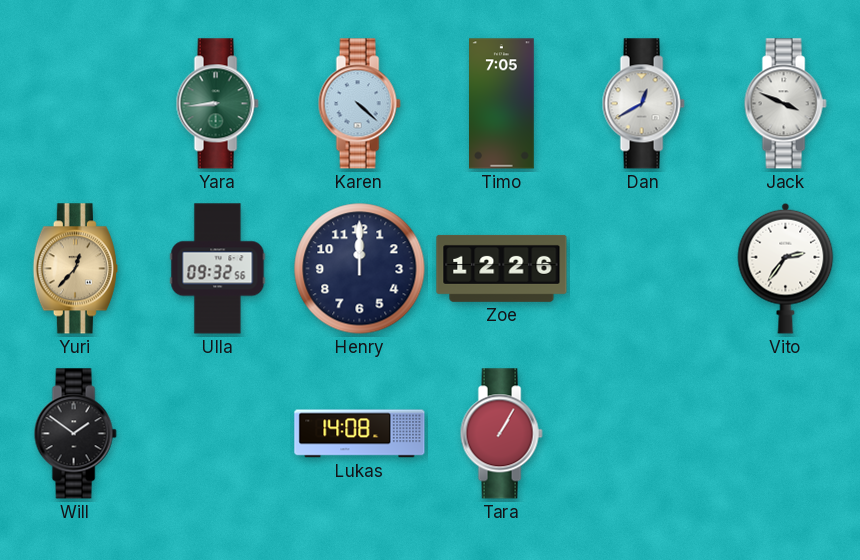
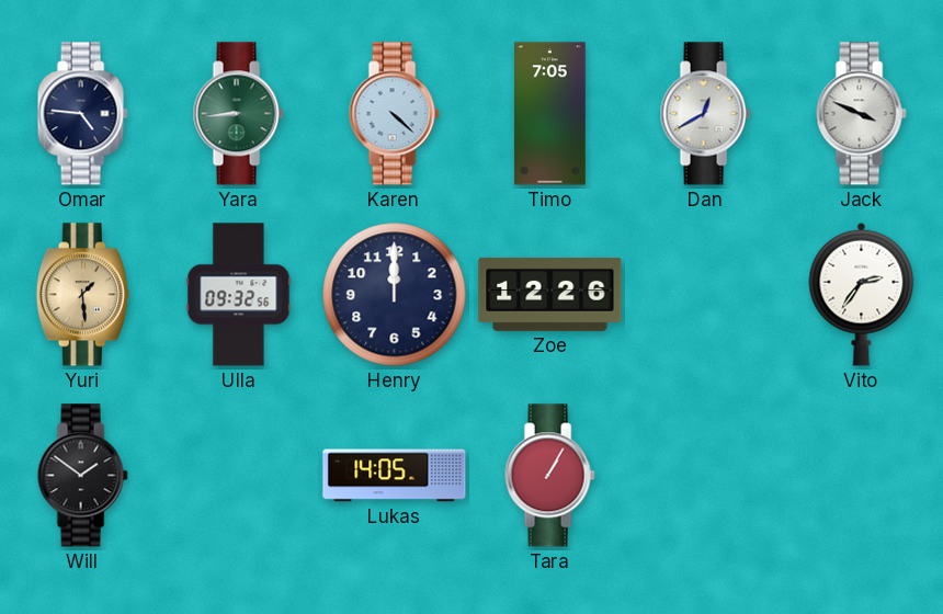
Omar: none -> 4:46 (82, 114)
Yuri: 12:37 -> 1:29 (82, 295)
Lukas: 14:08 -> 14:05 (395, 476)
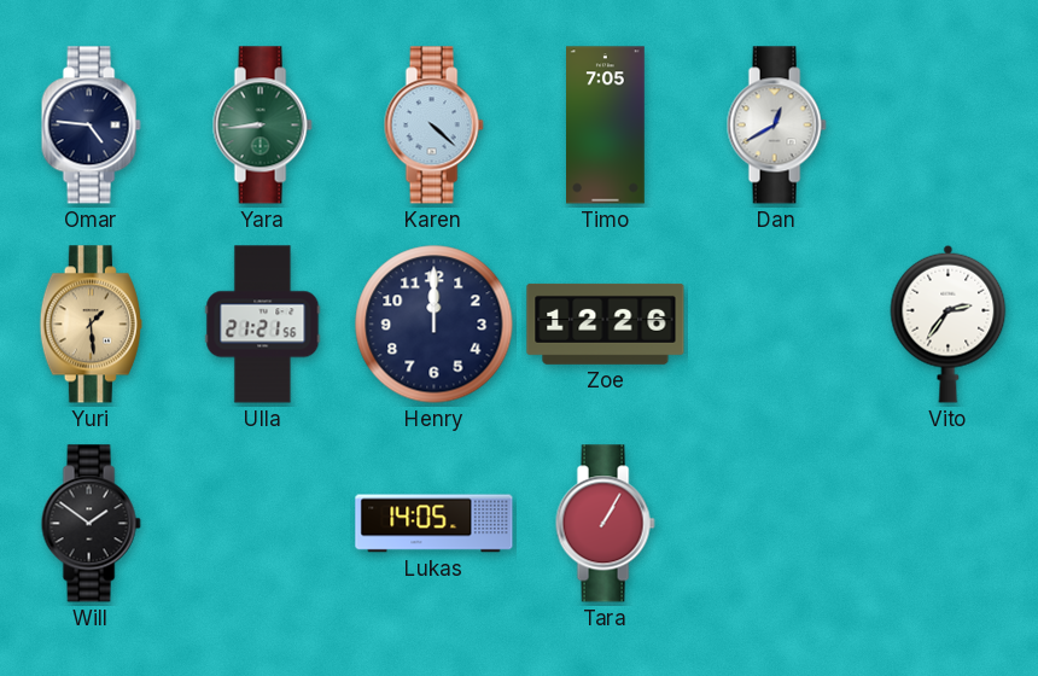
Jack: 3:49 -> none (861, 114)
Ulla: 09:32 -> 21:21 (263, 325)
